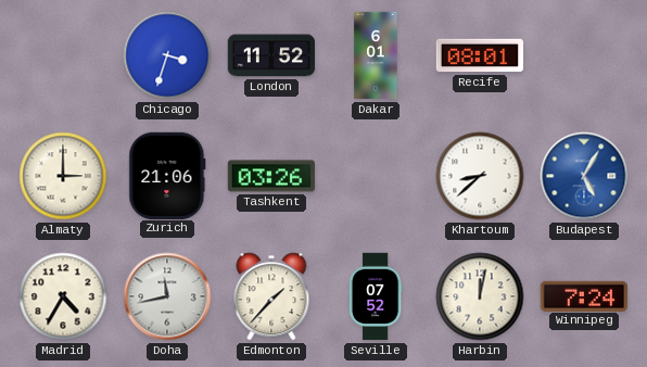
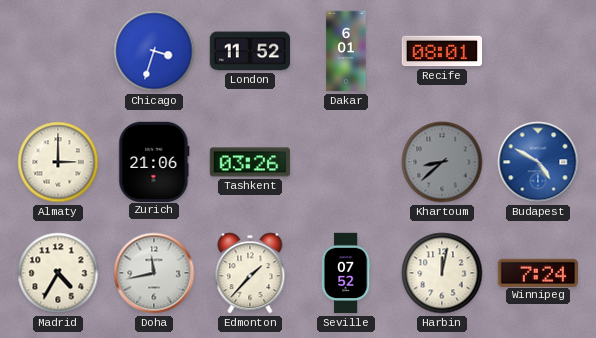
Khartoum dial: white -> grey (442, 162)
Budapest: 5:05 -> 4:50 (538, 162)
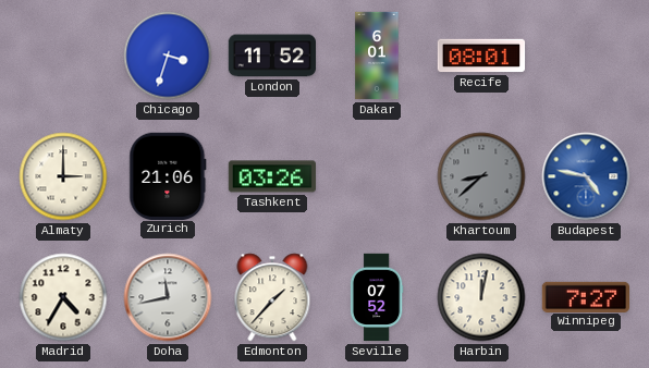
Budapest: 4:50 -> 4:47 (586, 176)
Winnipeg: 7:24 -> 7:27 (586, 296)
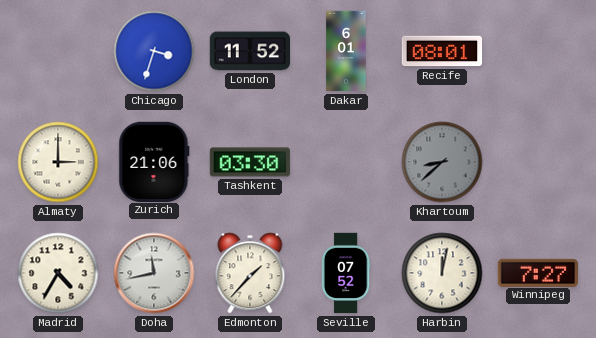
Tashkent: 03:26 -> 03:30 (250, 162)
Budapest: 4:47 -> none (586, 176)
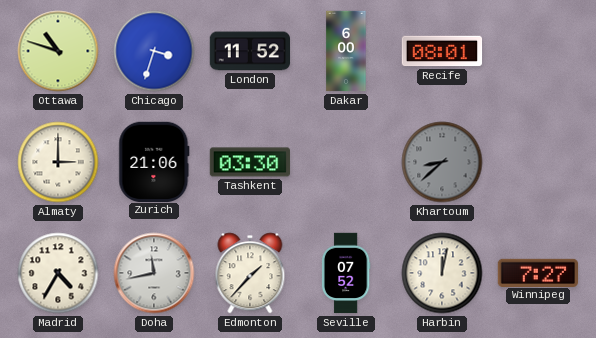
Ottawa: none -> 10:48 (58, 51)
Dakar: 6:01 -> 6:00 (346, 51)
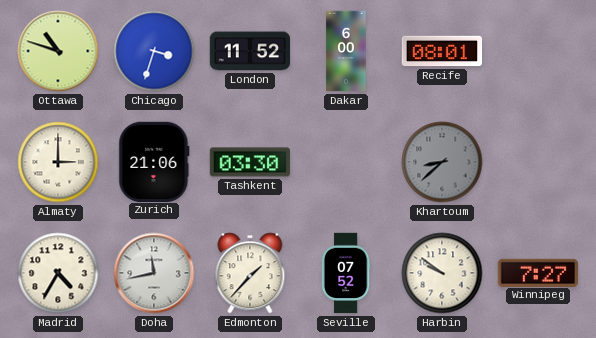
Harbin: 12:02 -> 9:51 (442, 273)
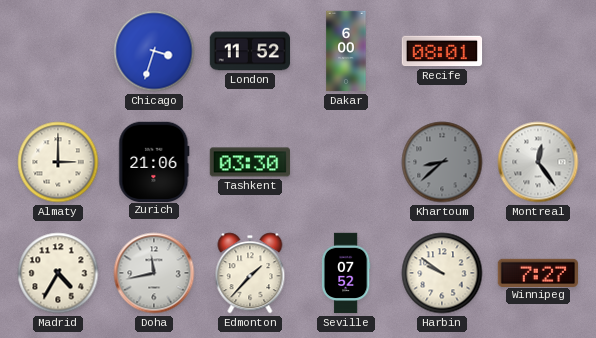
Ottawa: 10:48 -> none (58, 51)
Montreal: none -> 12:24 (538, 162)
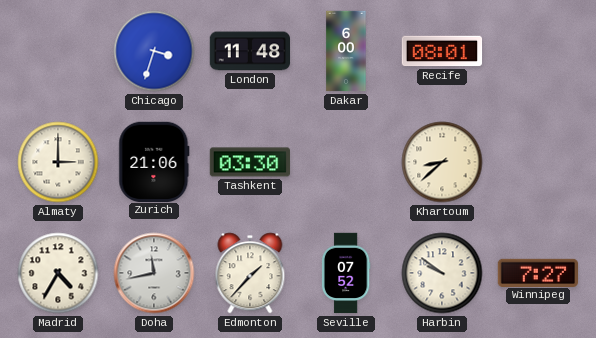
London: 11:52 -> 11:48 (250, 51)
Khartoum dial: grey -> cream (442, 162)
Montreal: 12:24 -> none (538, 162)
